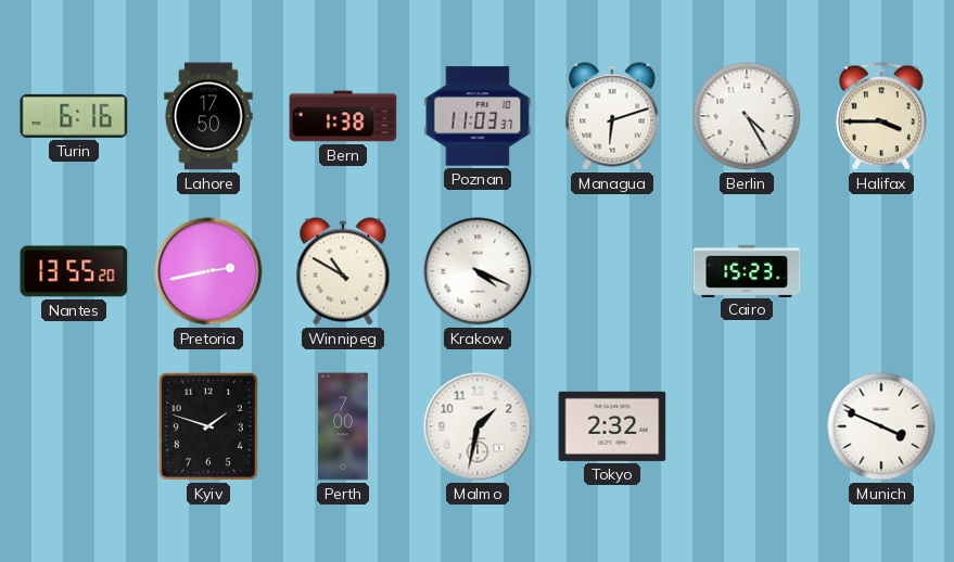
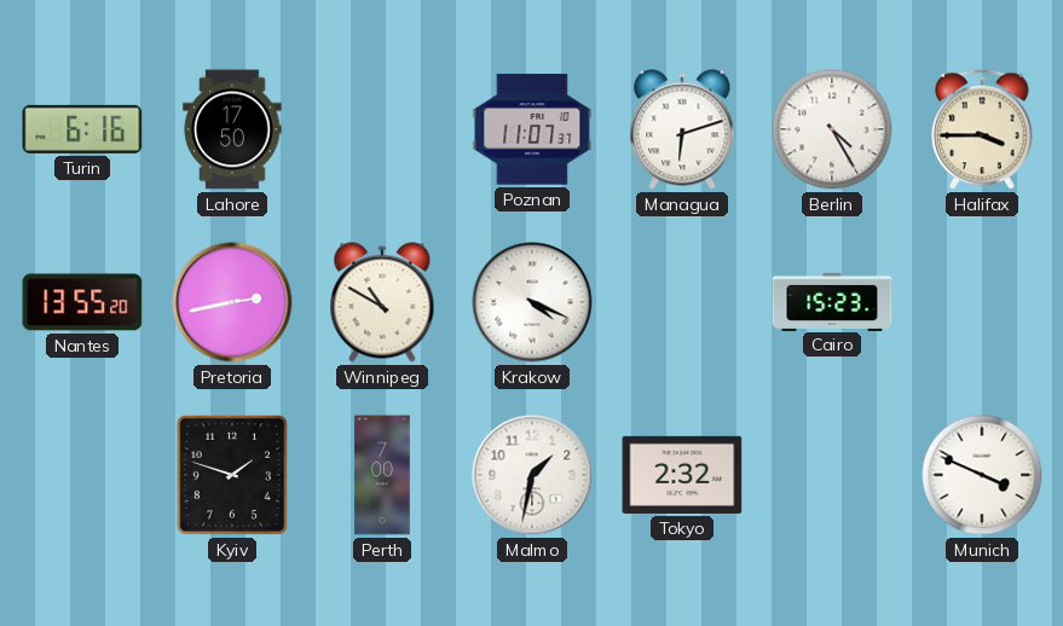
Bern: 1:38 -> none (343, 116)
Poznan: 11:03 -> 11:07 (532, 129)
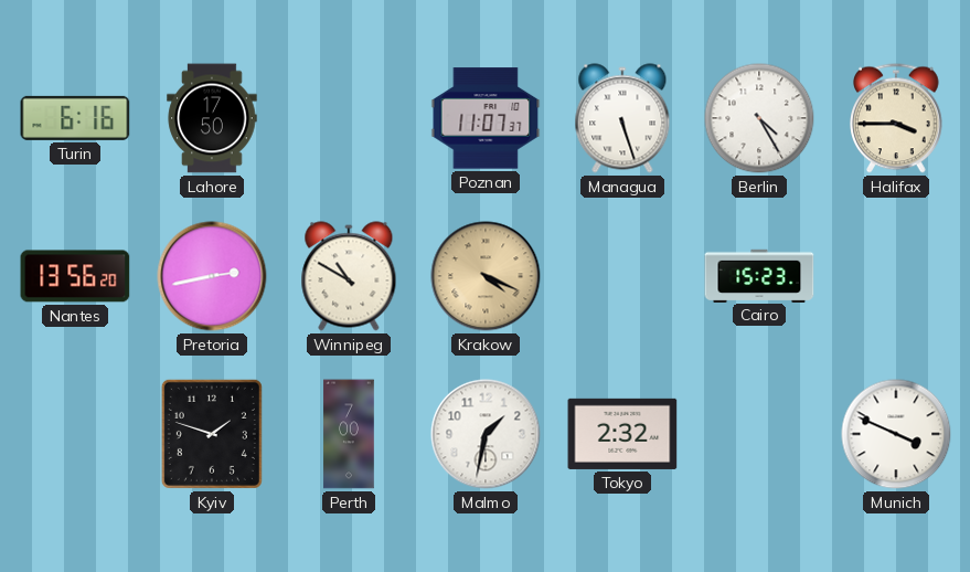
Managua: 6:12 -> 5:27 (622, 118)
Nantes: 13:55 -> 13:56 (75, 276)
Krakow dial: white -> champagne (486, 276)
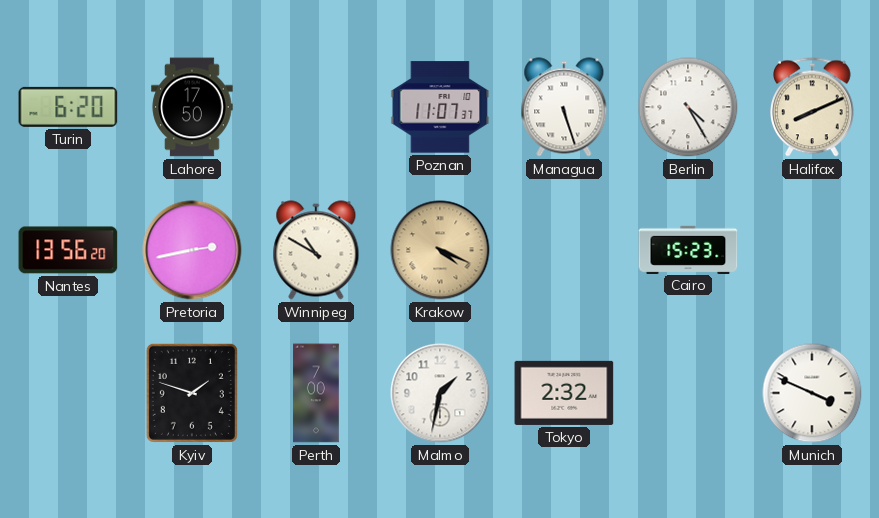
Turin: 6:16 -> 6:20 (68, 107)
Halifax: 3:45 -> 8:11 (813, 107)
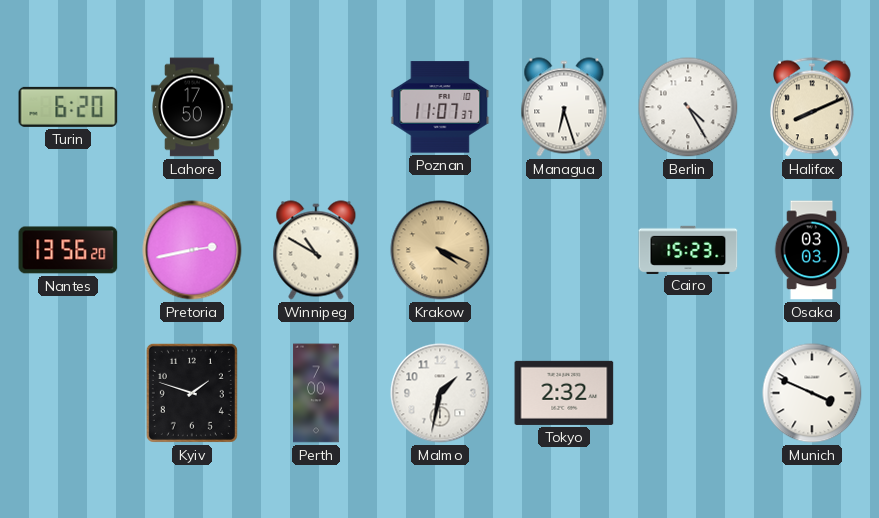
Managua: 5:27 -> 6:27 (564, 107)
Osaka: none -> 03:03 (812, 250)
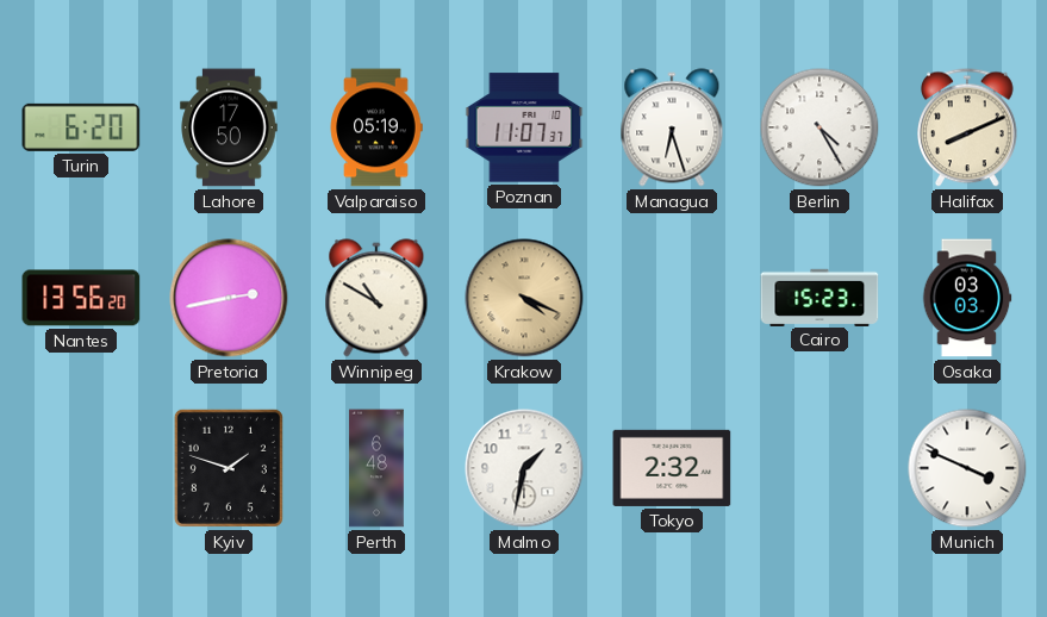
Valparaiso: none -> 05:19 (376, 127)
Perth: 7:00 -> 6:48 (376, 468)
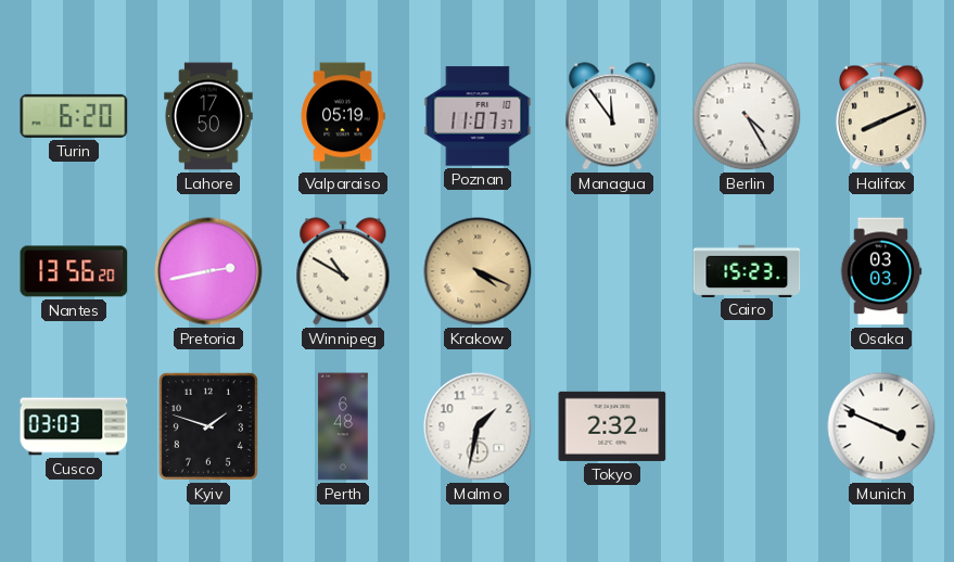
Managua: 6:27 -> 11:54 (612, 116)
Cusco: none -> 03:03 (74, 426)
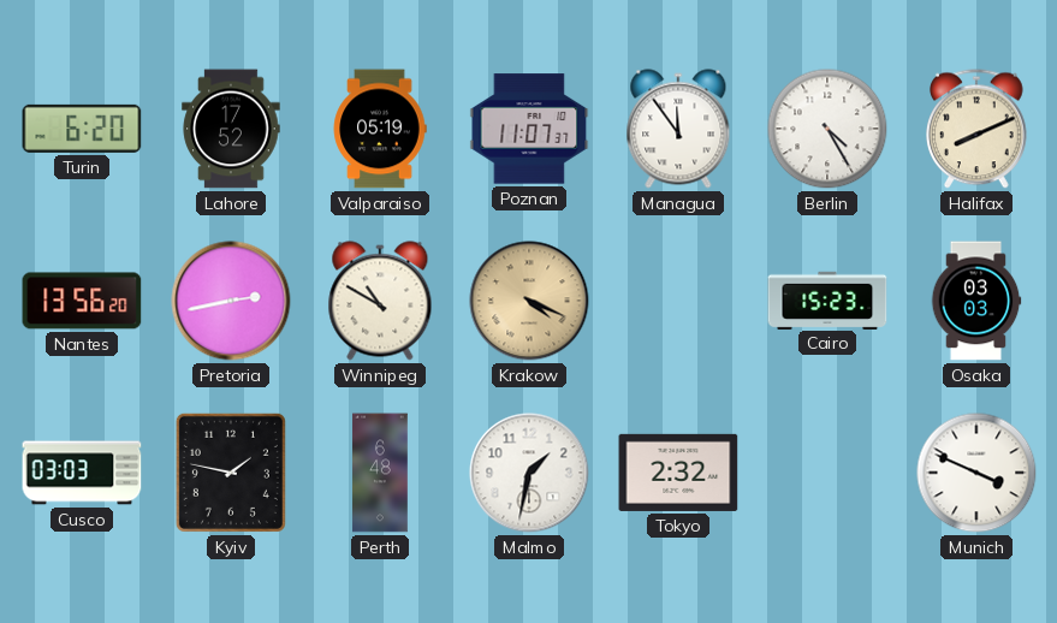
Lahore: 17:50 -> 17:52 (231, 129)
Kyiv: 1:48 -> 1:47 (231, 473)
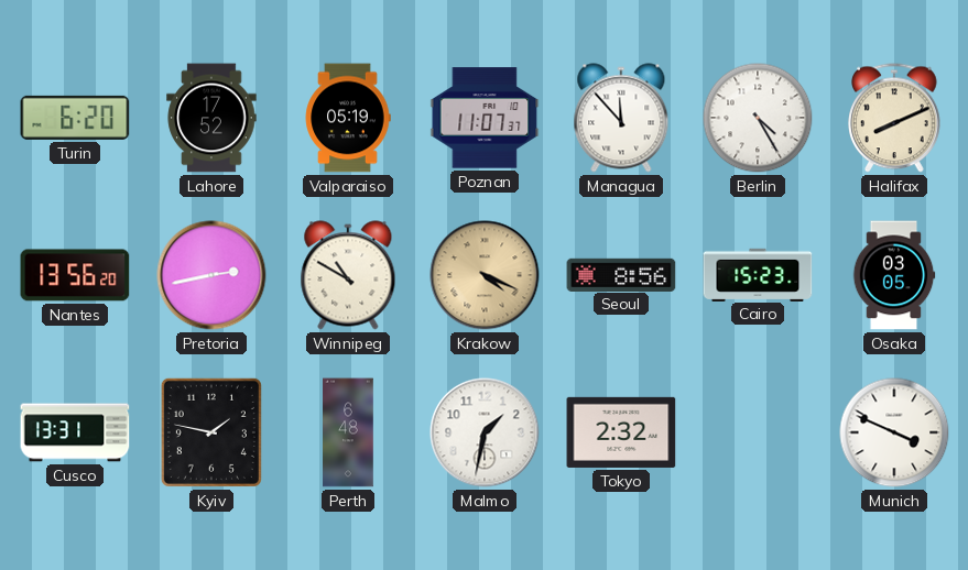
Managua: 11:54 -> 11:53 (621, 118)
Seoul: none -> 8:56 (621, 274)
Osaka: 03:03 -> 03:05 (894, 275)
Cusco: 03:03 -> 13:31 (75, 432)
